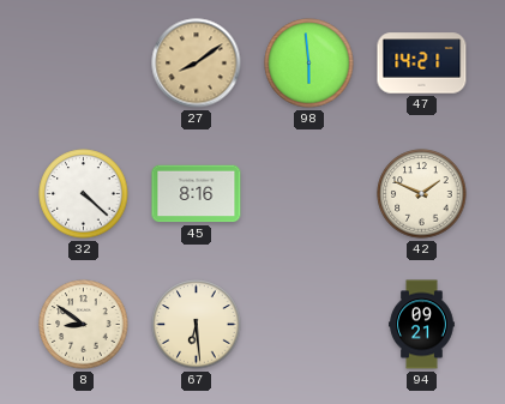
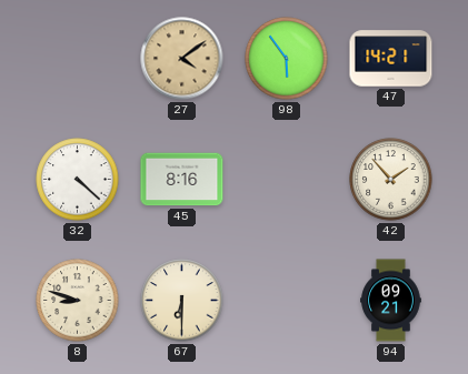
27: 8:09 -> 4:09 (182, 59)
98: 5:59 -> 5:54 (287, 59)
42: 1:49 -> 1:53 (391, 180)
8: 8:51 -> 8:48 (78, 301)
67: 6:29 -> 6:30 (182, 301)
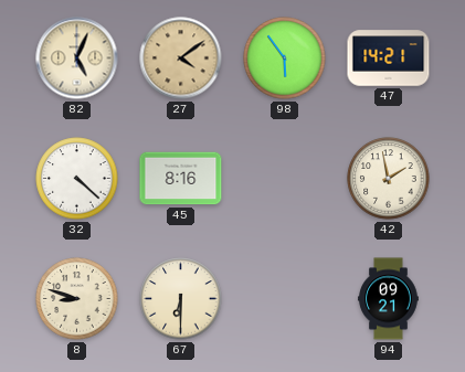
82: none -> 5:04 (77, 59)
42: 1:53 -> 1:58 (389, 179)
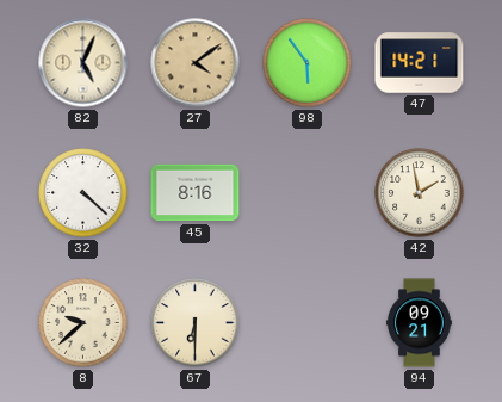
8: 8:48 -> 9:38 (83, 323)
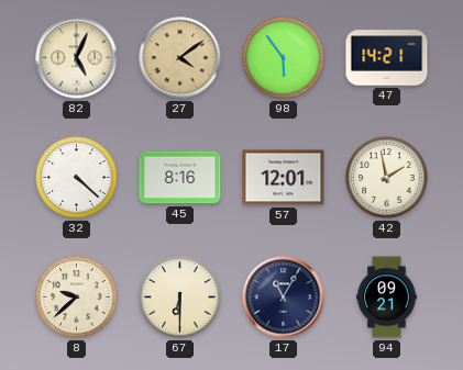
57: none -> 12:01 (284, 178)
17: none -> 11:05 (284, 298)
